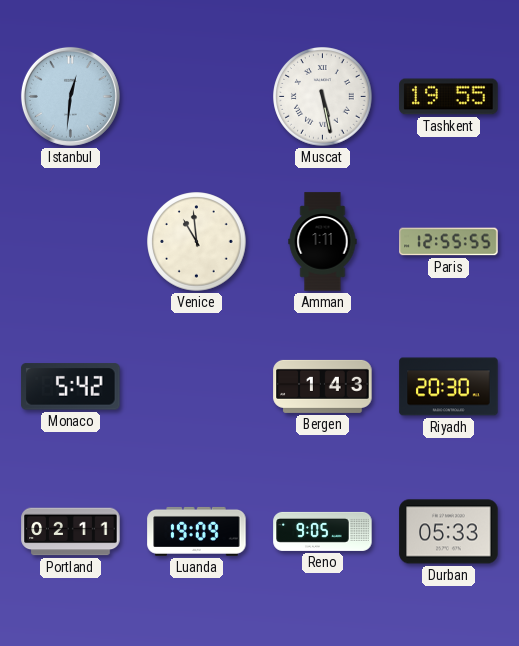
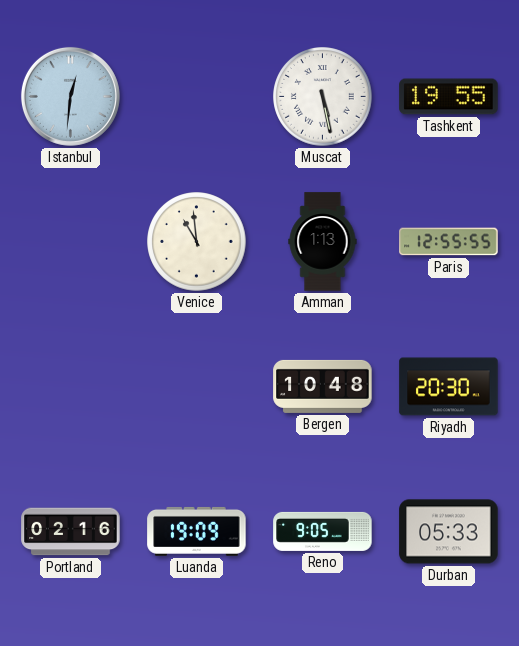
Amman: 1:11 -> 1:13 (323, 242)
Monaco: 5:42 -> none (71, 387)
Bergen: 1:43 -> 10:48 (323, 386)
Portland: 02:11 -> 02:16 (71, 532)
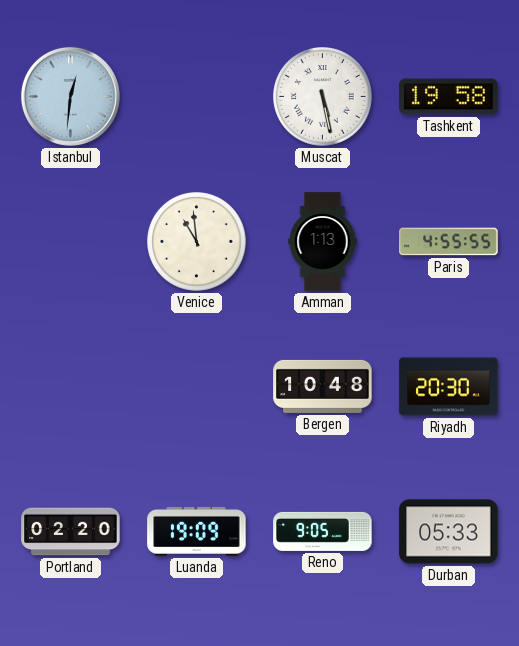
Tashkent: 19:55 -> 19:58 (449, 97)
Paris: 12:55 -> 4:55 (449, 242)
Portland: 02:16 -> 02:20 (71, 532)
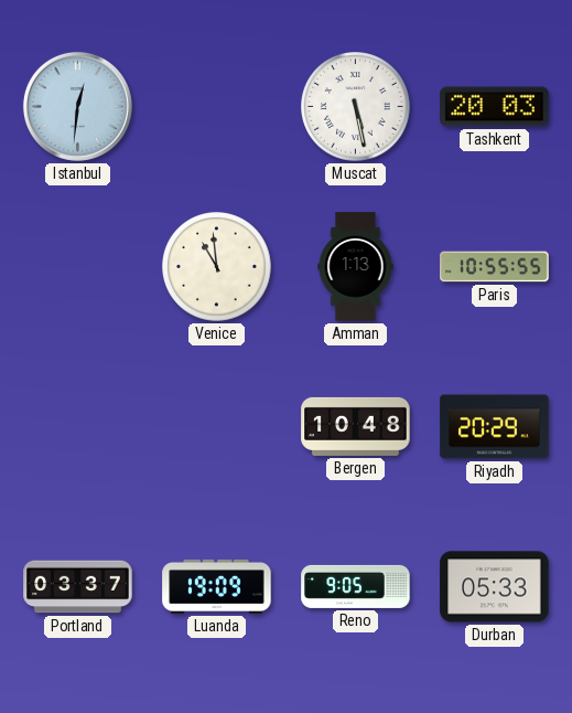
Tashkent: 19:58 -> 20:03 (495, 107)
Paris: 4:55 -> 10:55 (495, 267)
Riyadh: 20:30 -> 20:29 (495, 427)
Portland: 02:20 -> 03:37 (78, 587)
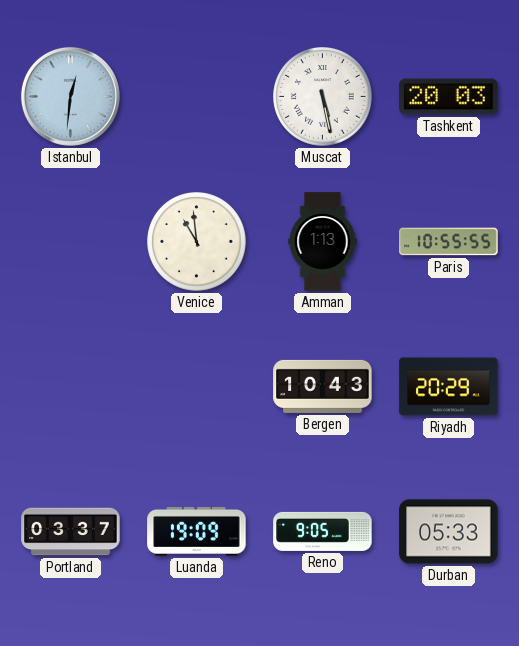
Bergen: 10:48 -> 10:43 (323, 386)
